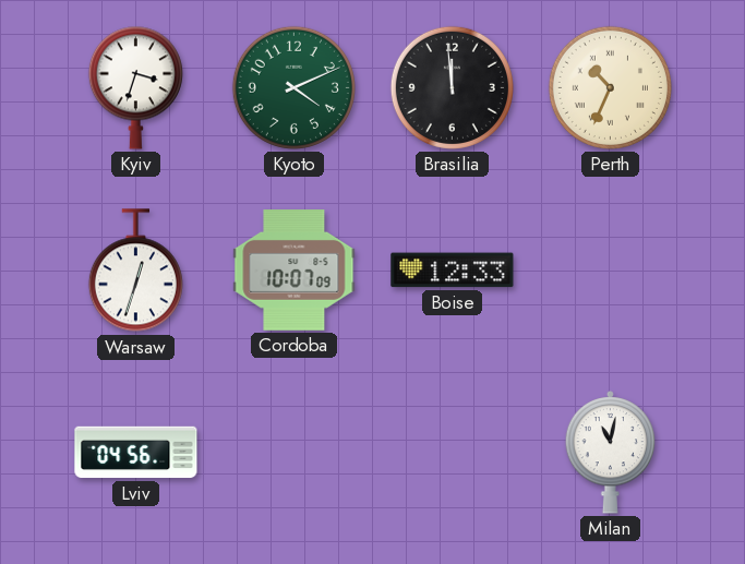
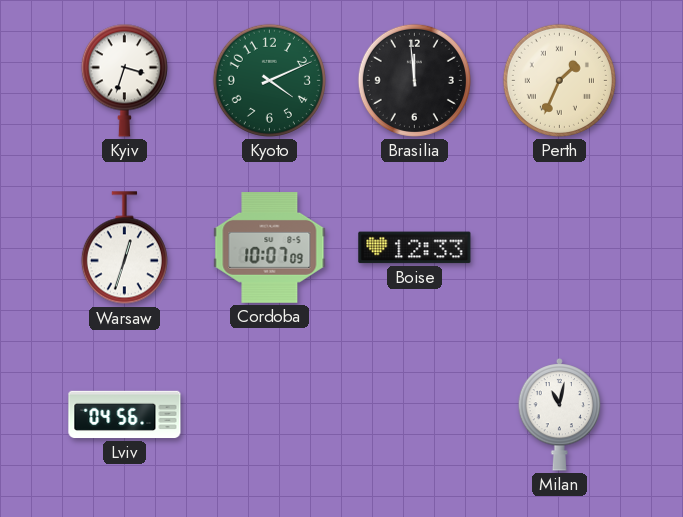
Perth: 10:34 -> 1:34 (559, 80)
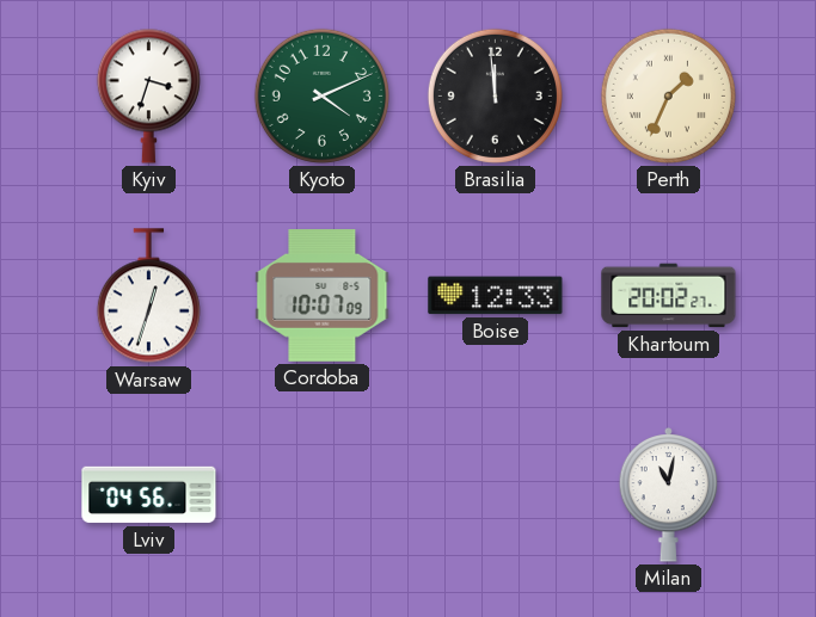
Khartoum: none -> 20:02 (669, 296)
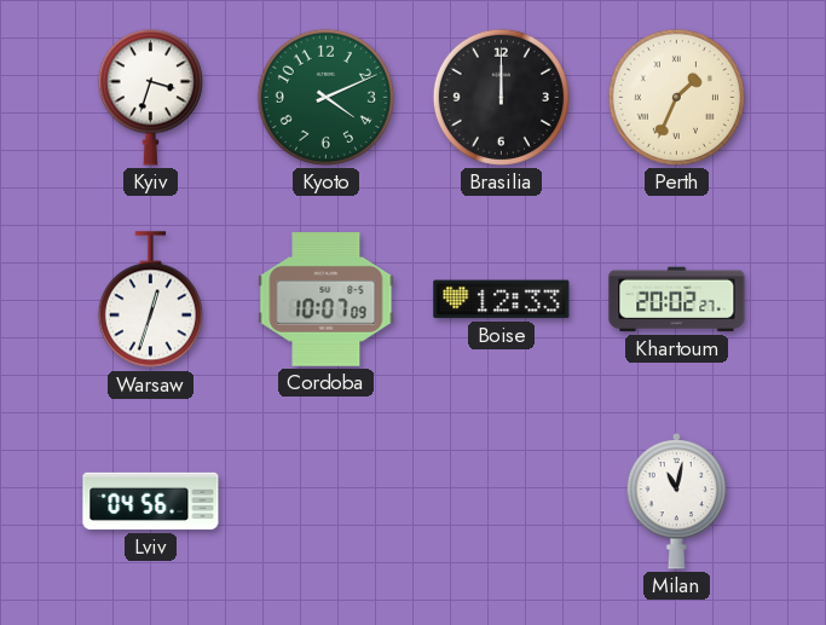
Brasilia: 11:59 -> 12:00 (501, 97)
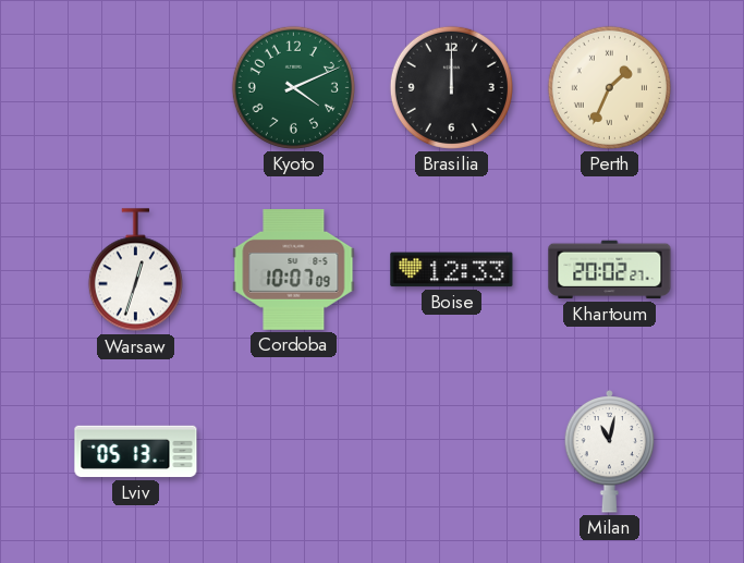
Kyiv: 3:33 -> none (150, 97)
Lviv: 04:56 -> 05:13 (136, 452)
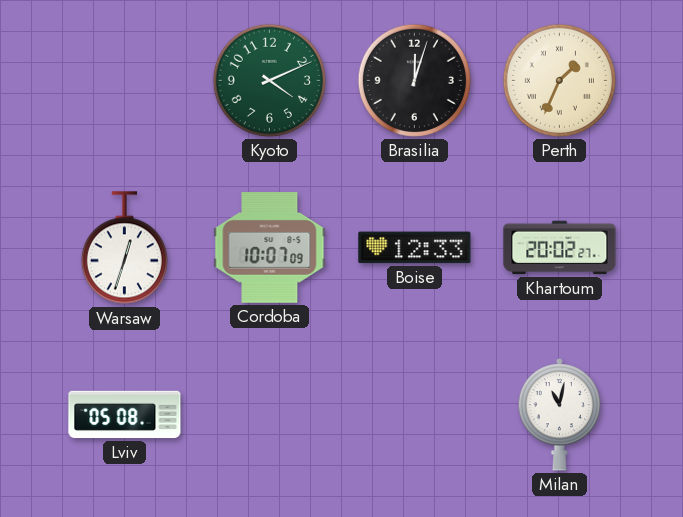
Brasilia: 12:00 -> 12:03 (414, 80)
Lviv: 05:13 -> 05:08 (125, 415)
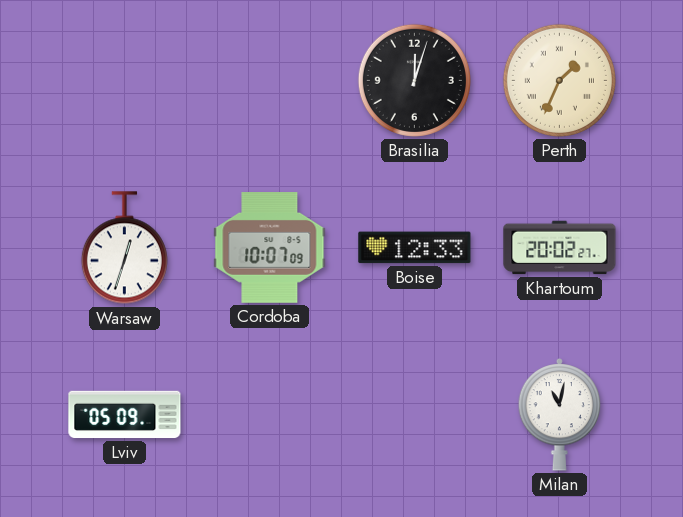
Kyoto: 4:11 -> none (269, 80)
Lviv: 05:08 -> 05:09 (125, 415)
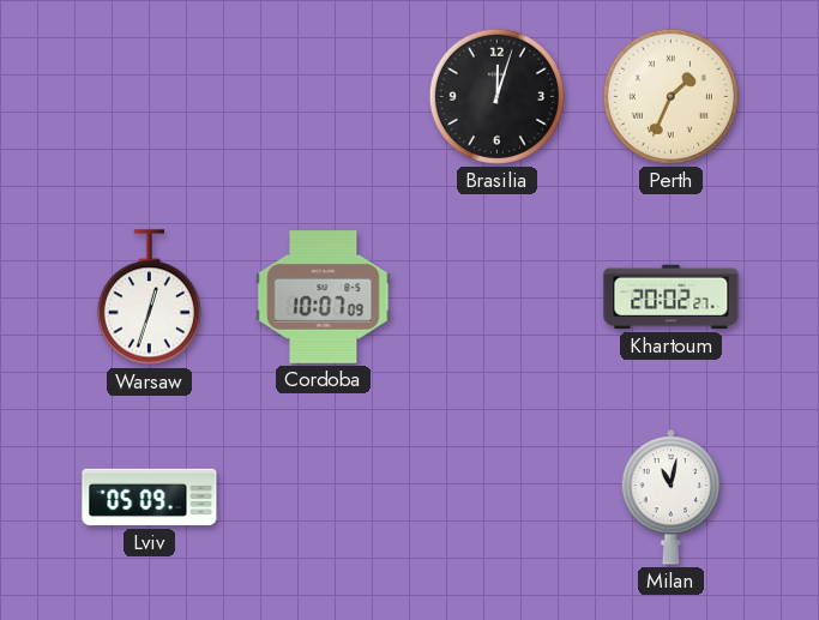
Boise: 12:33 -> none (415, 248)
